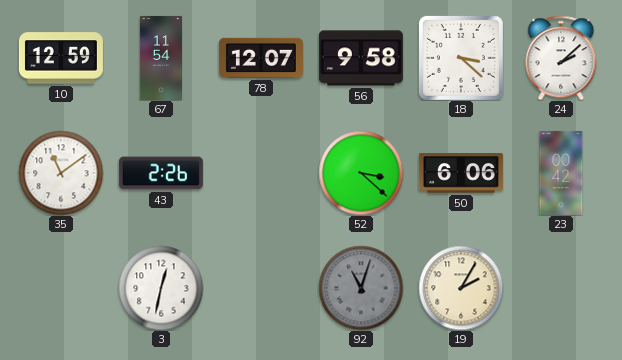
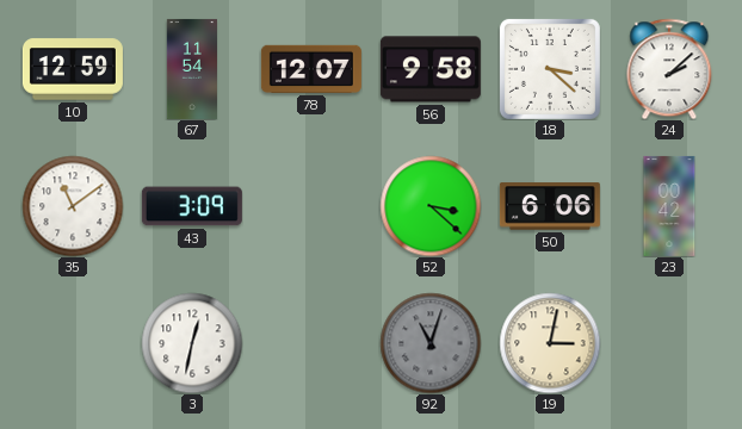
43: 2:26 -> 3:09 (192, 206)
19: 2:05 -> 3:02 (550, 343)
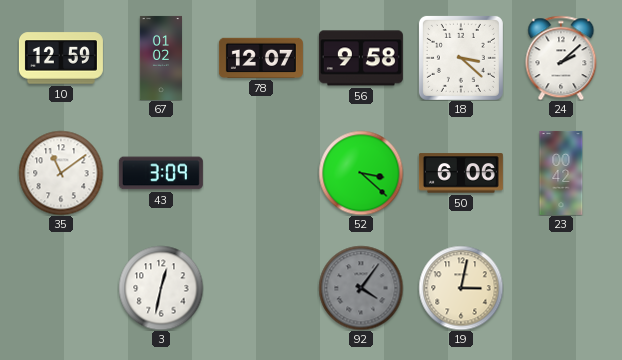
67: 11:54 -> 01:02 (160, 58)
92: 11:03 -> 4:06 (361, 288)
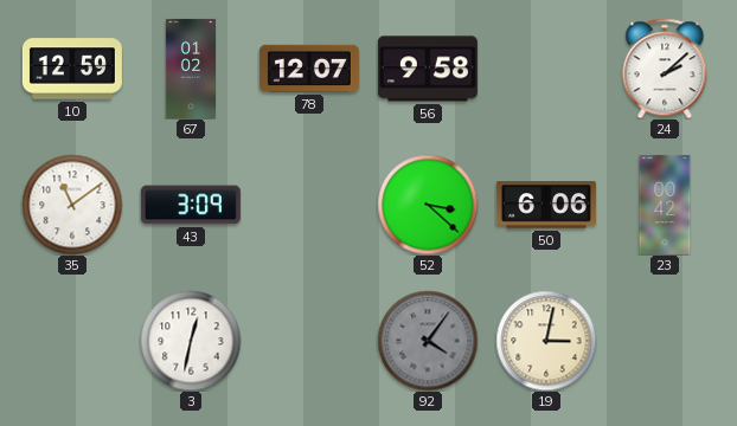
18: 3:22 -> none (461, 58)
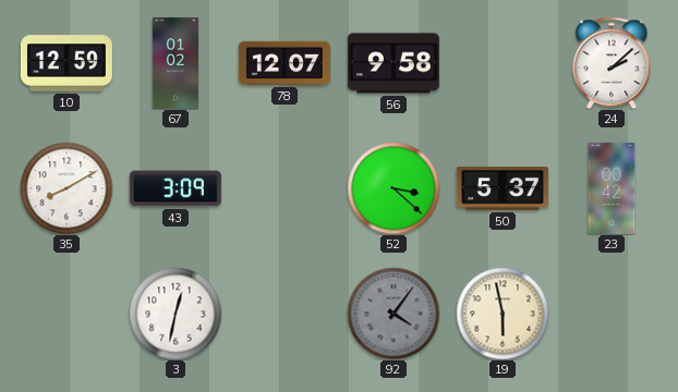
35: 11:09 -> 8:10 (66, 188)
50: 6:06 -> 5:37 (503, 188)
19: 3:02 -> 5:58 (503, 314)
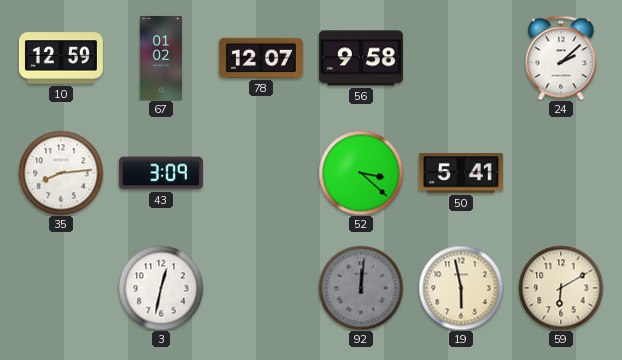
35: 8:10 -> 8:14 (61, 173)
50: 5:37 -> 5:41 (461, 173)
23: 00:42 -> none (612, 188)
92: 4:06 -> 12:01 (361, 288)
59: none -> 6:10 (561, 288)
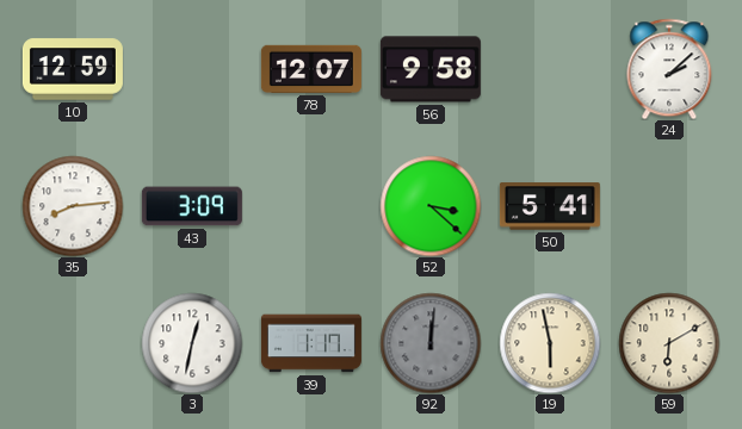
67: 01:02 -> none (160, 58)
39: none -> 1:17 (311, 343)
